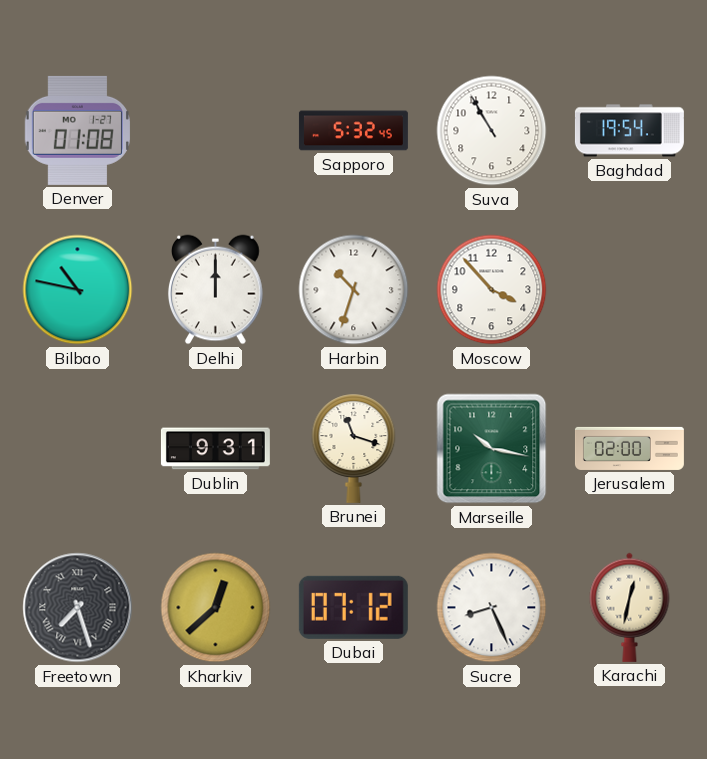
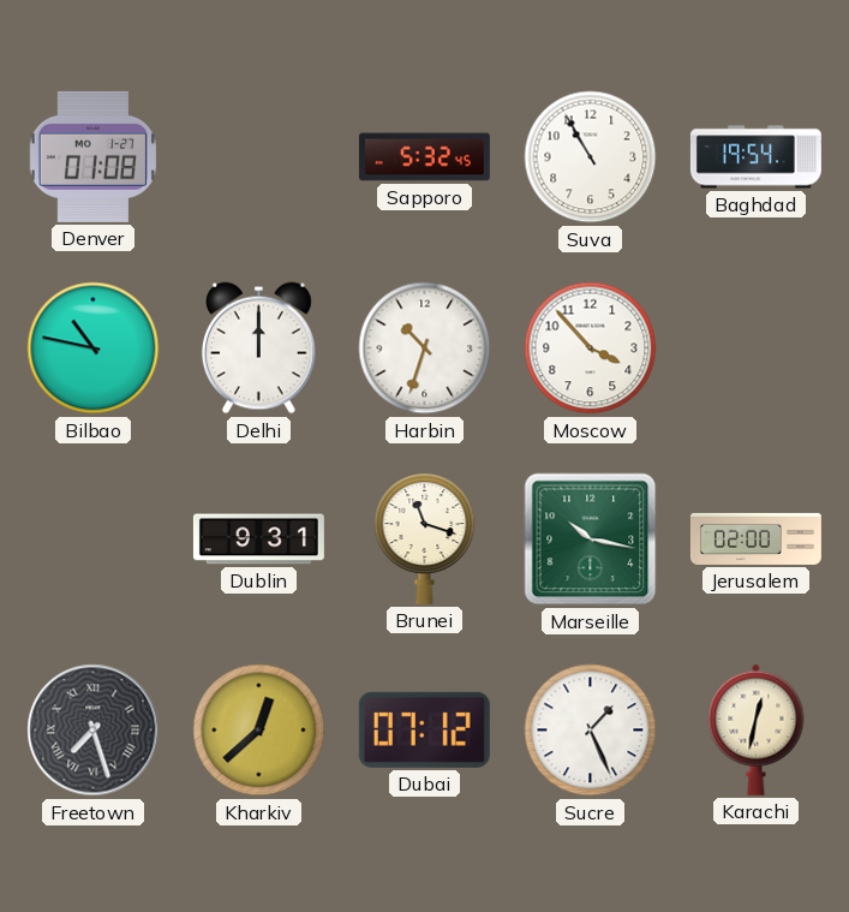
Sucre: 8:26 -> 1:26 (591, 731)
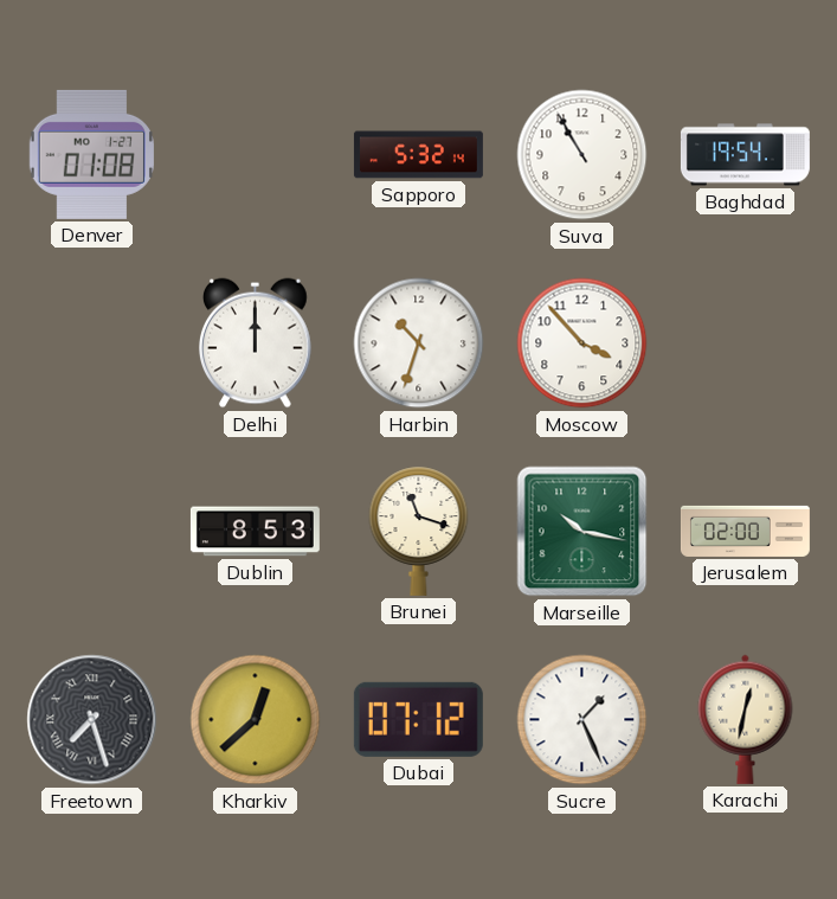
Sapporo: 5:32:45 -> 5:32:14 (418, 155)
Bilbao: 10:47 -> none (94, 348)
Dublin: 9:31 -> 8:53 (255, 532)
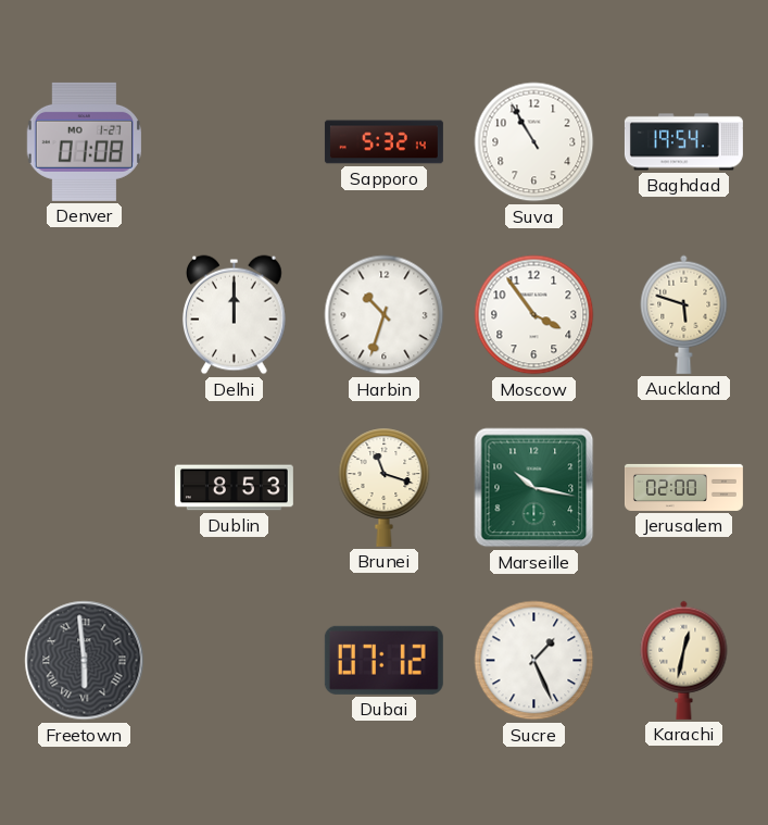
Moscow: 3:53 -> 3:54 (534, 315)
Auckland: none -> 5:48 (684, 314)
Freetown: 7:27 -> 5:59 (85, 661)
Kharkiv: 12:38 -> none (256, 720)
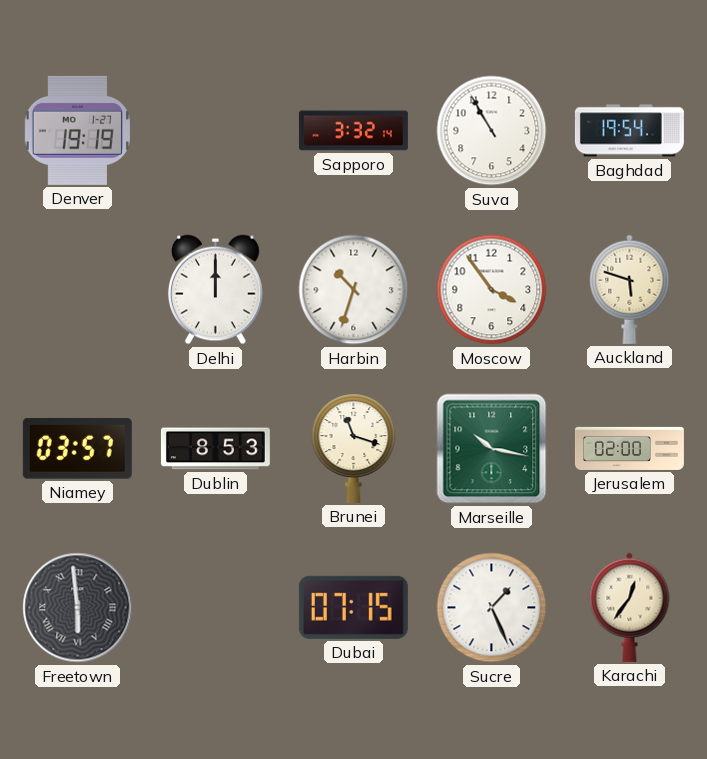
Denver: 01:08 -> 19:19 (77, 130)
Sapporo: 5:32 -> 3:32 (353, 131)
Niamey: none -> 03:57 (77, 448)
Dubai: 07:12 -> 07:15 (353, 607)
Karachi: 12:32 -> 12:36 (630, 607)
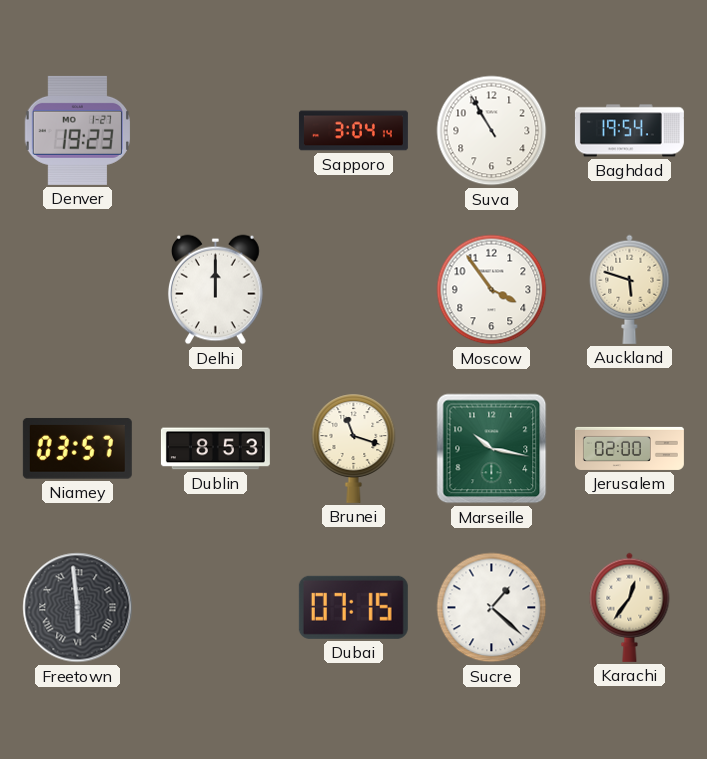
Denver: 19:19 -> 19:23 (77, 130)
Sapporo: 3:32 -> 3:04 (353, 131)
Harbin: 10:33 -> none (354, 290)
Sucre: 1:26 -> 1:22 (492, 608)
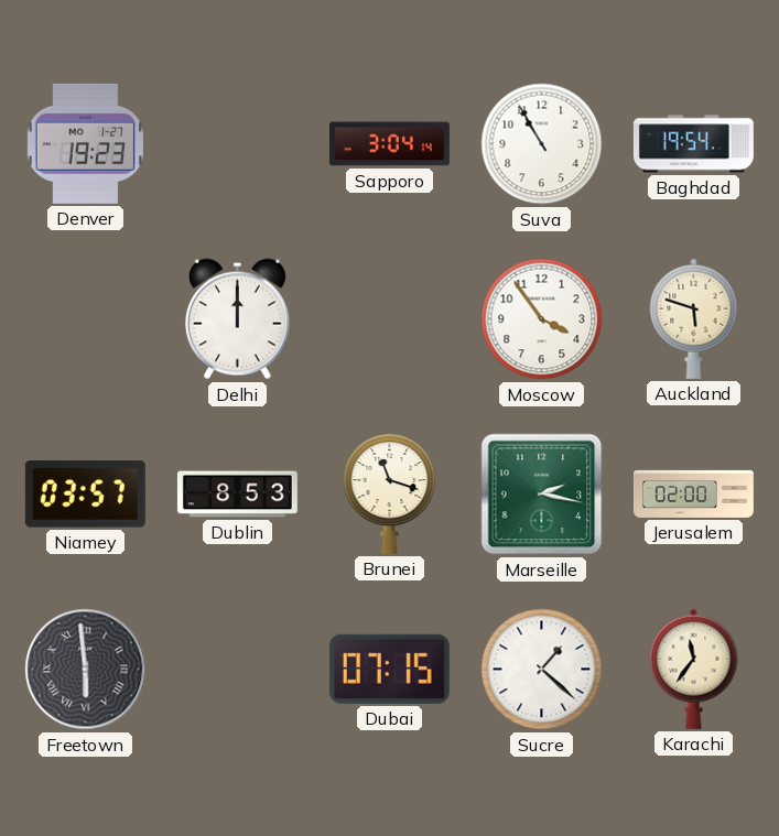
Marseille: 10:17 -> 2:17 (542, 495)
Karachi: 12:36 -> 11:36 (694, 669)
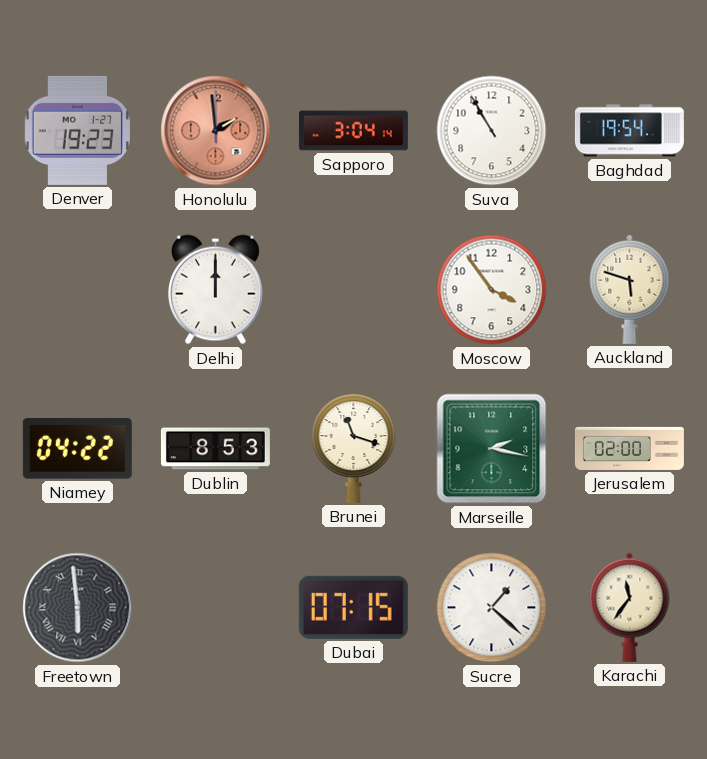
Honolulu: none -> 1:59 (216, 131)
Niamey: 03:57 -> 04:22 (77, 448)
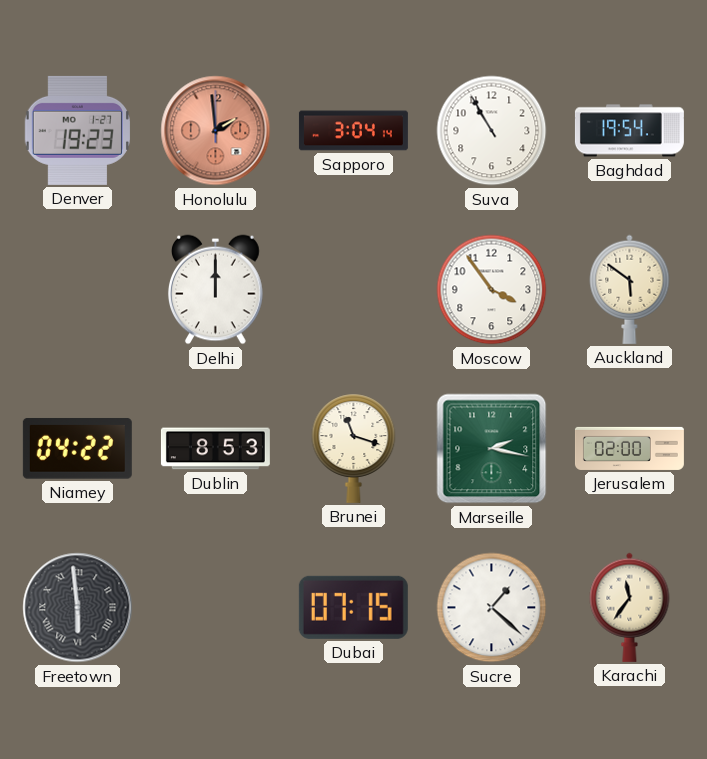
Auckland: 5:48 -> 5:51 (630, 289)
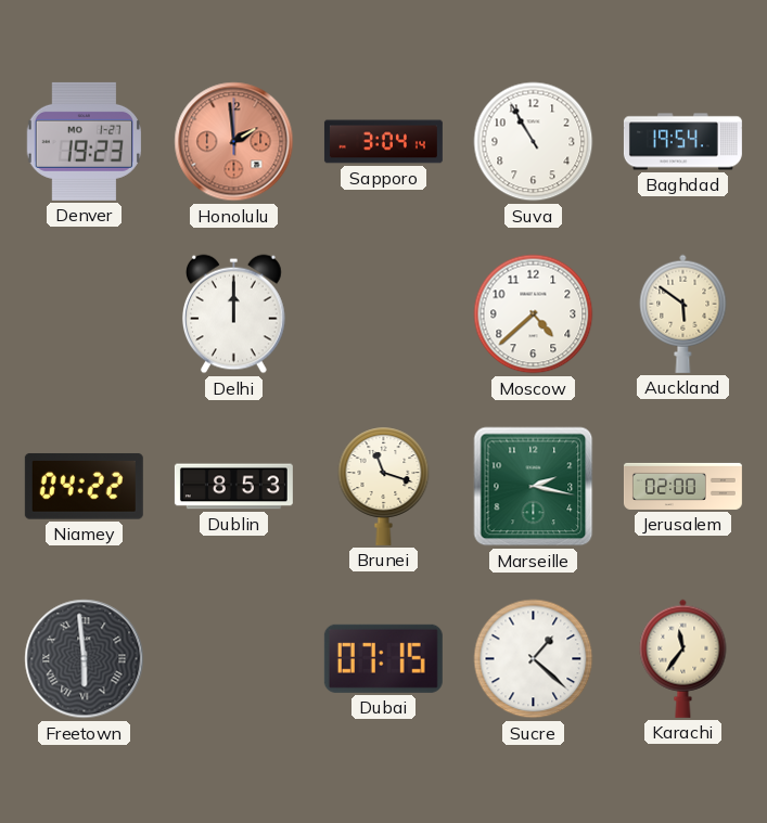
Moscow: 3:54 -> 4:38 (534, 314)
